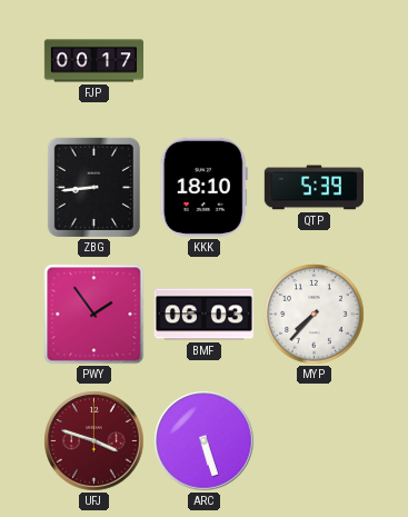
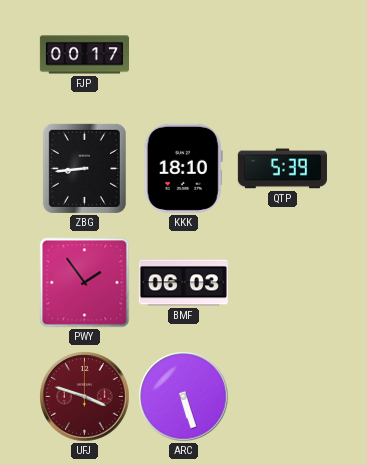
MYP: 7:37 -> none (315, 315)
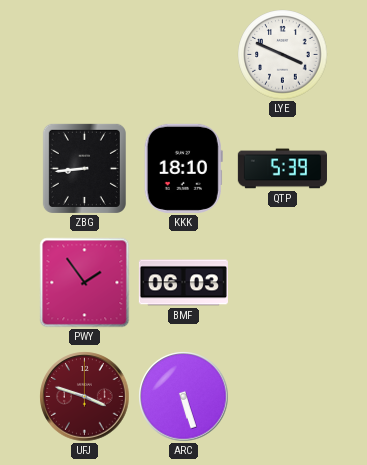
FJP: 00:17 -> none (84, 55)
LYE: none -> 3:49 (283, 55)
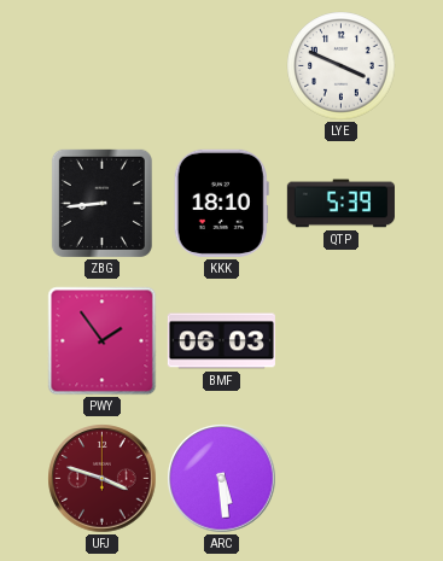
ARC: 5:27 -> 5:29 (222, 479)
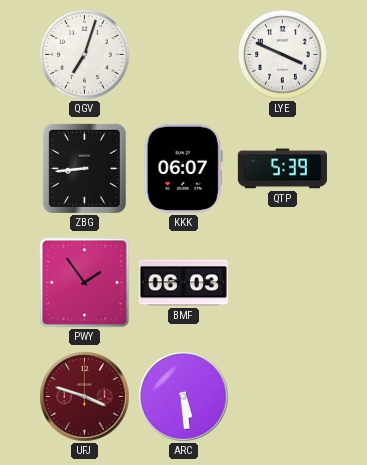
QGV: none -> 7:03 (85, 55)
KKK: 18:10 -> 06:07 (183, 168)
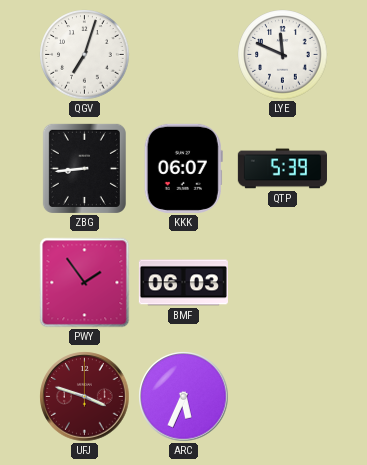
LYE: 3:49 -> 11:49 (283, 55)
ARC: 5:29 -> 5:34 (184, 397)
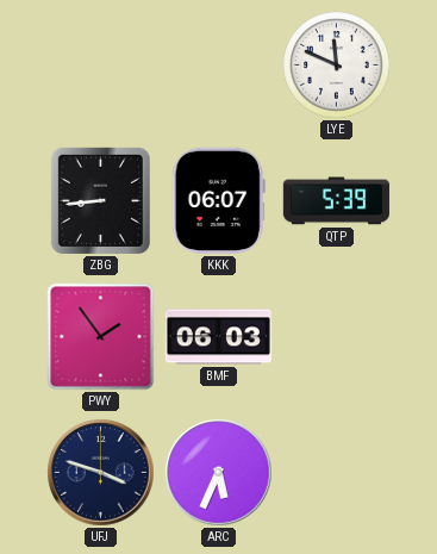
QGV: 7:03 -> none (85, 55)
UFJ dial: burgundy -> navy (101, 473)
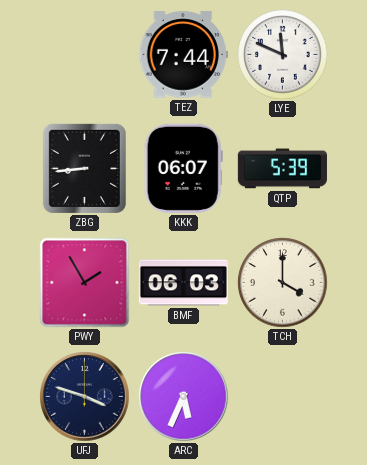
TEZ: none -> 7:44 (183, 55)
PWY: 1:54 -> 1:55 (85, 283)
TCH: none -> 4:00 (283, 283)
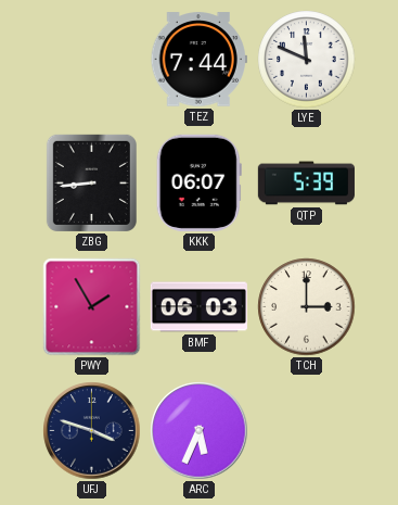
TCH: 4:00 -> 3:00 (307, 307)
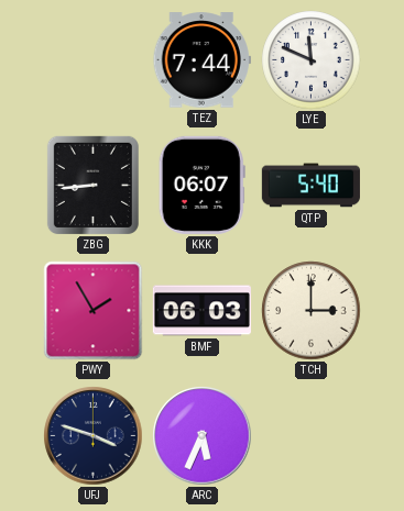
QTP: 5:39 -> 5:40 (310, 186)
